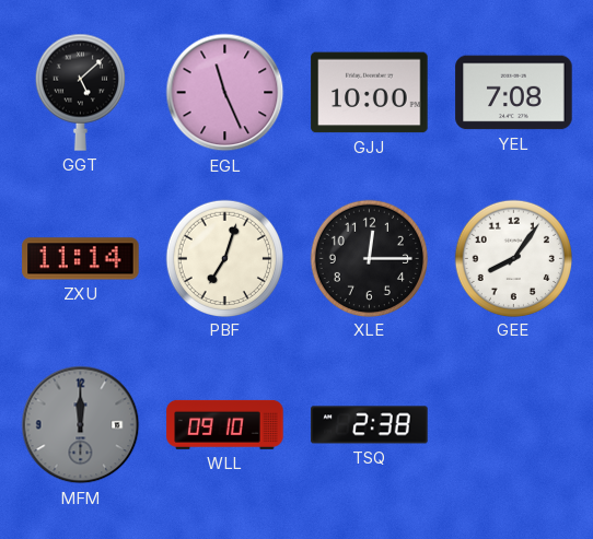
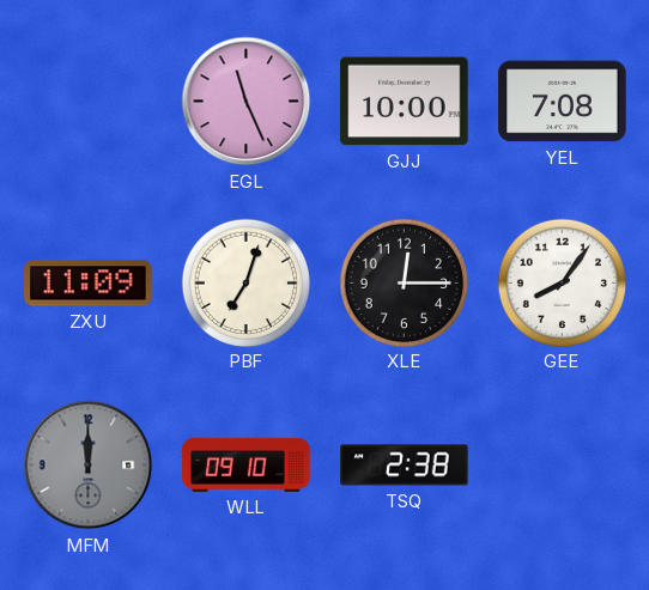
GGT: 5:08 -> none (80, 92)
ZXU: 11:14 -> 11:09 (89, 284)
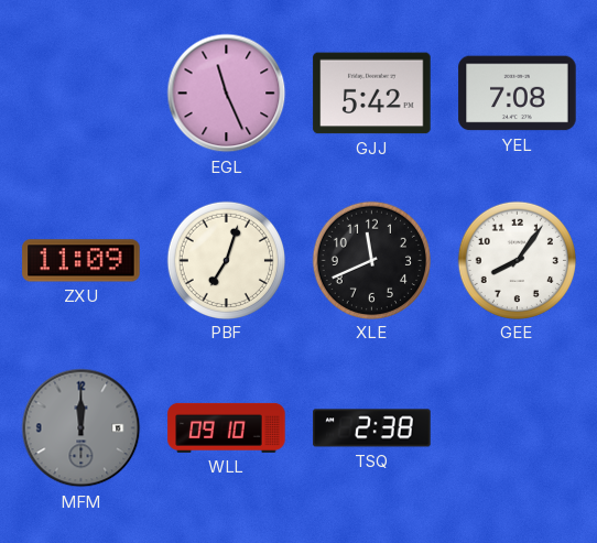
GJJ: 10:00 -> 5:42 (372, 94)
XLE: 12:15 -> 11:41 (371, 260)
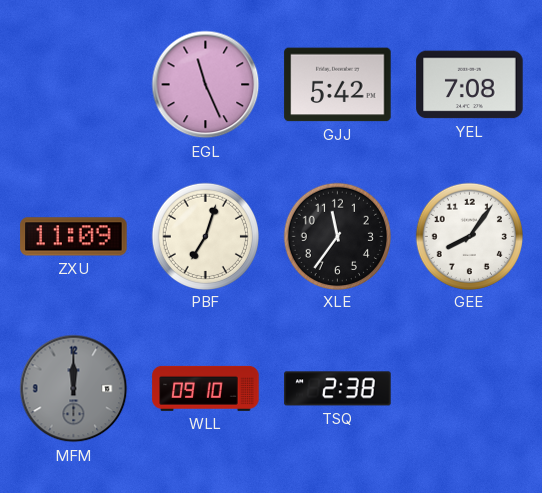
XLE: 11:41 -> 11:36 (337, 236)
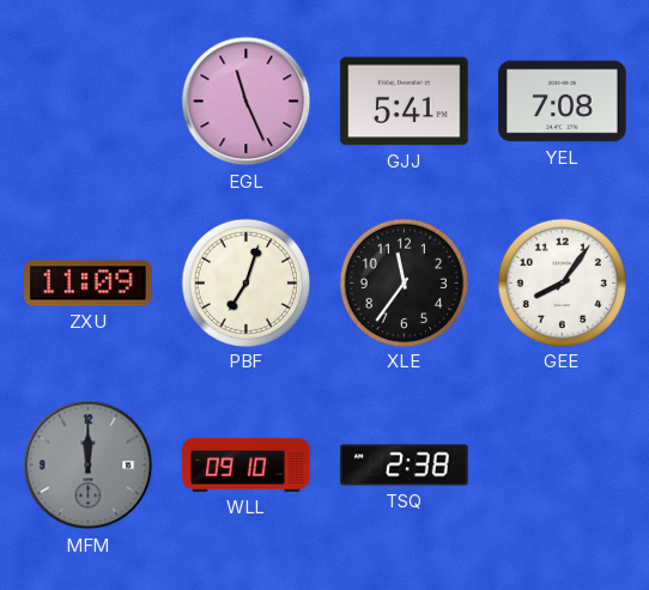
GJJ: 5:42 -> 5:41 (405, 102)
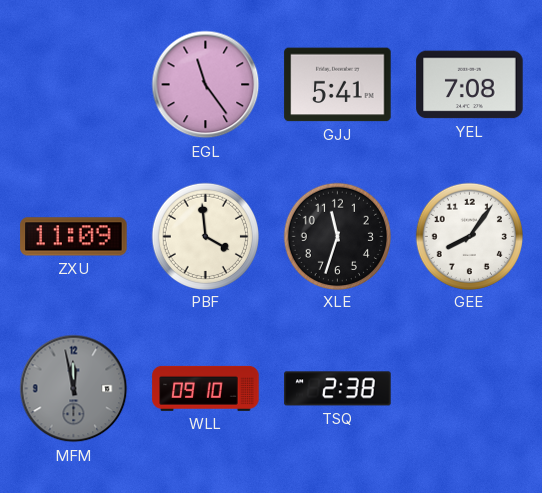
EGL: 11:26 -> 11:24 (206, 85)
PBF: 7:03 -> 3:59 (205, 236)
XLE: 11:36 -> 11:33 (337, 236)
MFM: 12:00 -> 11:58 (74, 389)
